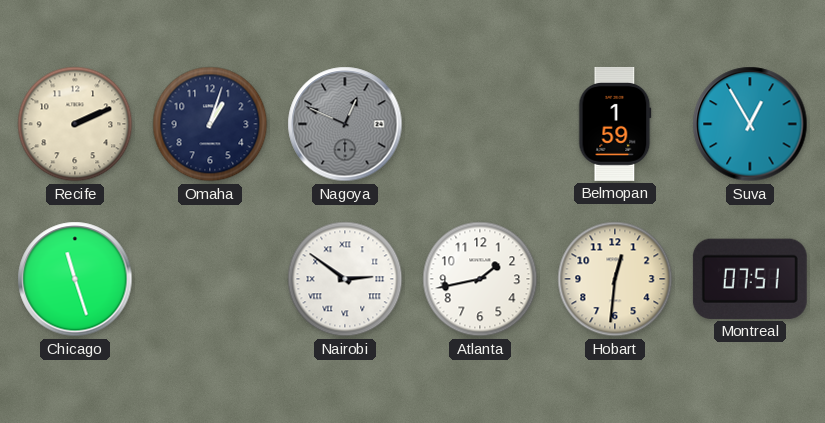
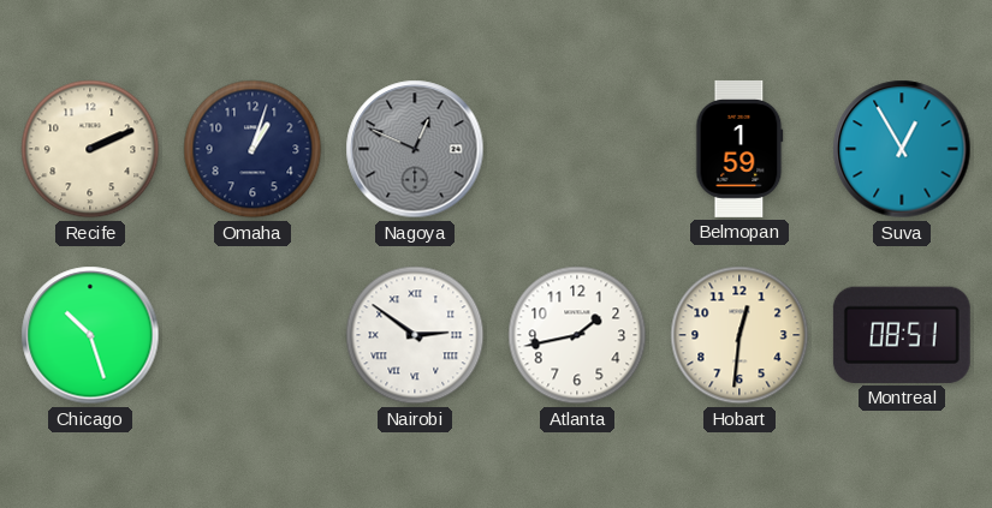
Chicago: 11:27 -> 10:27 (90, 335)
Montreal: 07:51 -> 08:51 (902, 335)
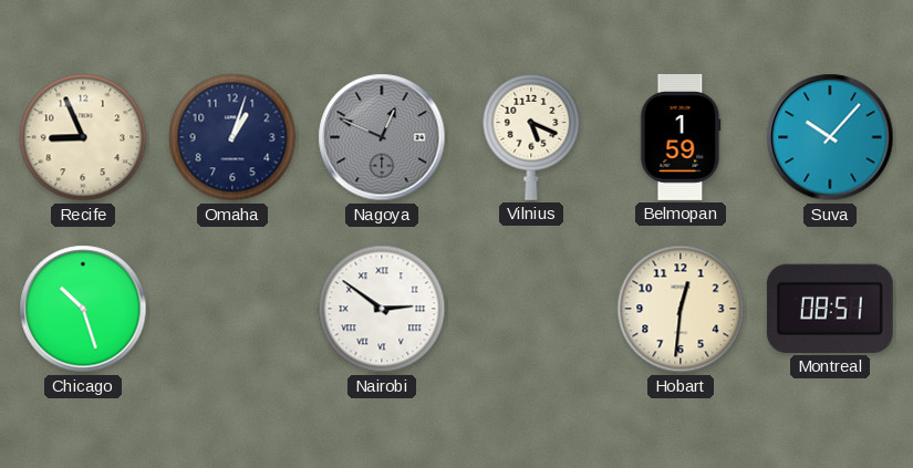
Recife: 2:11 -> 8:56 (83, 137)
Vilnius: none -> 5:19 (531, 137)
Suva: 12:55 -> 10:07 (830, 137)
Atlanta: 1:43 -> none (577, 335)
